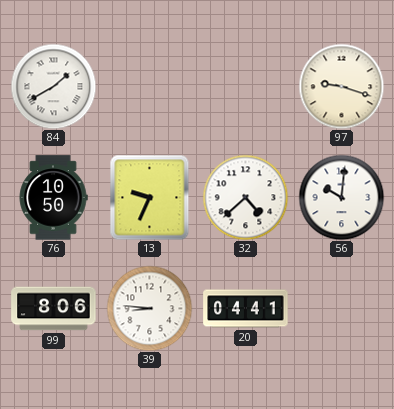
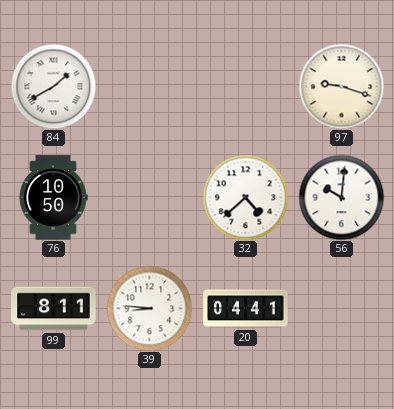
13: 9:34 -> none (150, 197)
99: 8:06 -> 8:11 (54, 309)
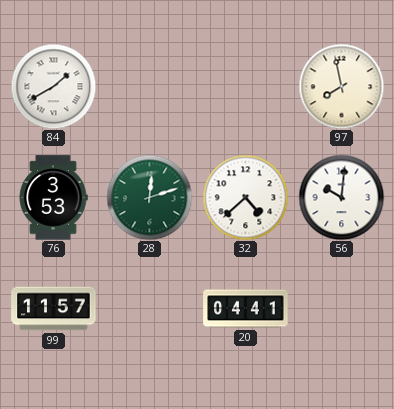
97: 9:18 -> 7:58 (341, 86)
76: 10:50 -> 3:53 (53, 198)
28: none -> 12:12 (149, 197)
99: 8:11 -> 11:57 (54, 309)
39: 8:46 -> none (149, 308)
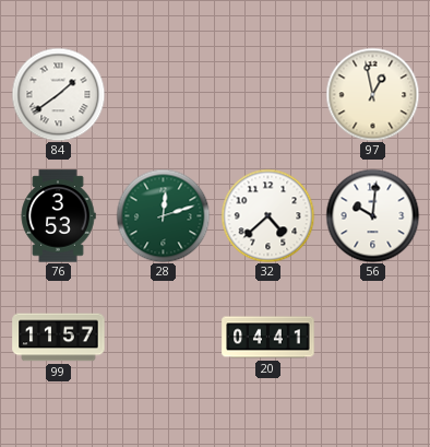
84: 1:40 -> 1:39 (58, 94)
97: 7:58 -> 12:58 (372, 94)
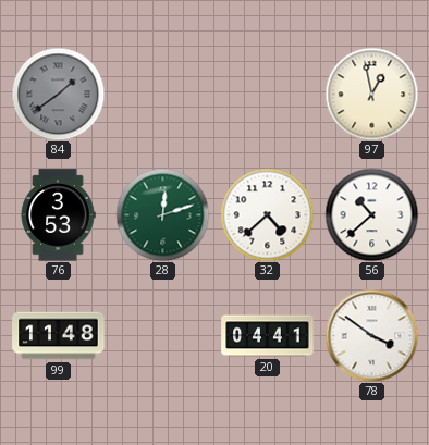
84 dial: white -> grey (58, 94)
56: 10:01 -> 10:38 (371, 214)
99: 11:57 -> 11:48 (59, 336)
78: none -> 3:51 (371, 335)
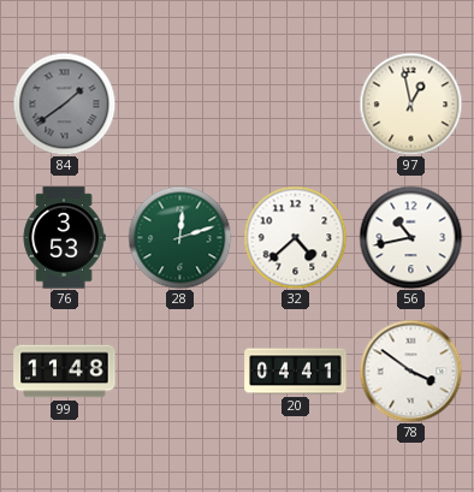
56: 10:38 -> 10:43 (410, 237)
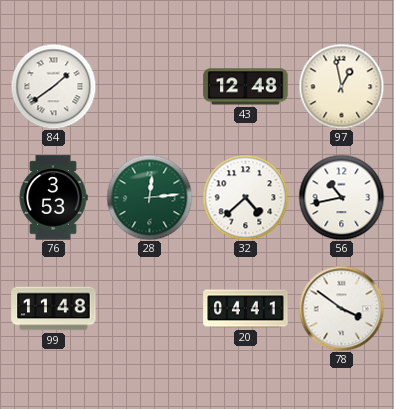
84 dial: grey -> white (53, 86)
43: none -> 12:48 (246, 87)
28: 12:12 -> 12:14 (149, 197)
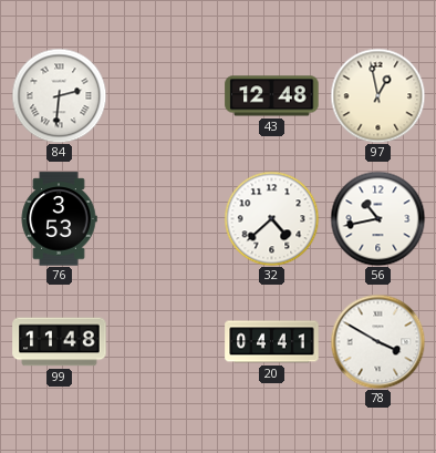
84: 1:39 -> 2:31 (59, 95)
28: 12:14 -> none (149, 197)
78: 3:51 -> 3:50 (377, 341)
